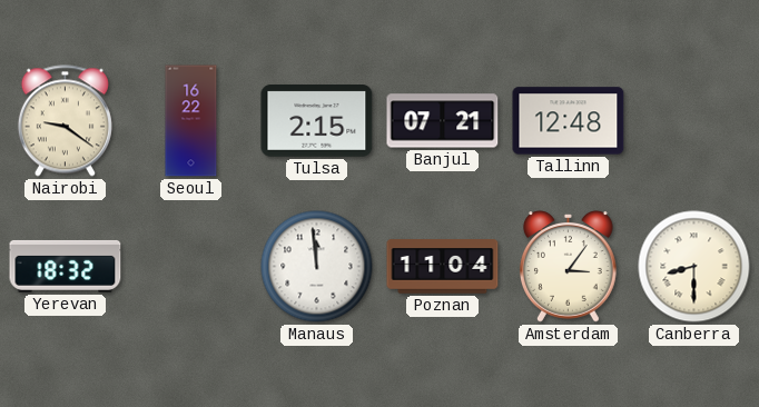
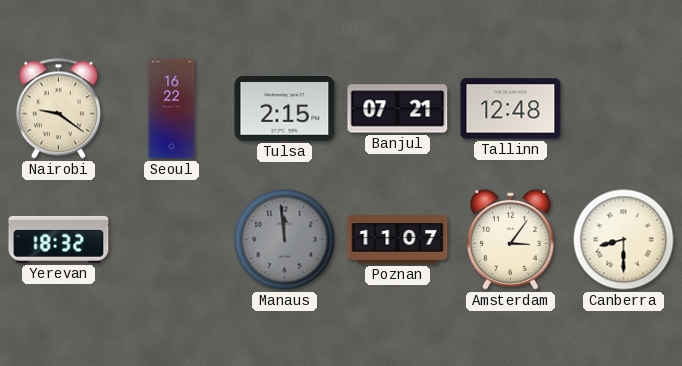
Manaus dial: white -> grey (285, 240)
Poznan: 11:04 -> 11:07 (398, 240)
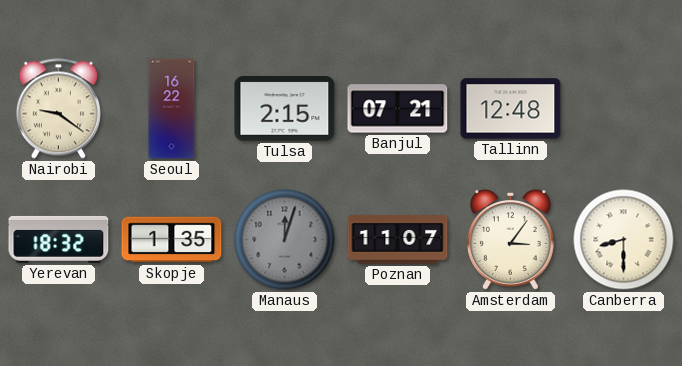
Skopje: none -> 1:35 (172, 240)
Manaus: 11:59 -> 12:03 (285, 240)
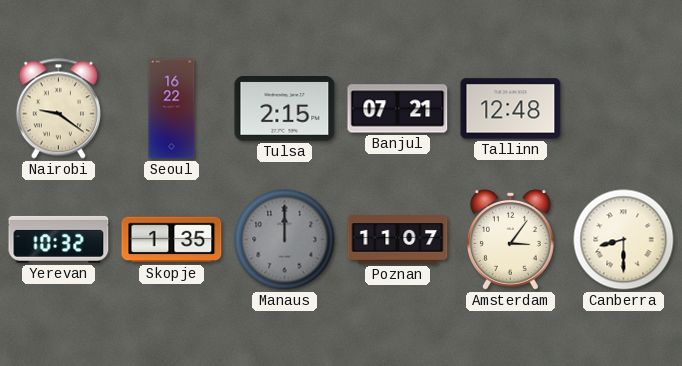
Yerevan: 18:32 -> 10:32 (59, 239)
Manaus: 12:03 -> 12:00 (285, 240)
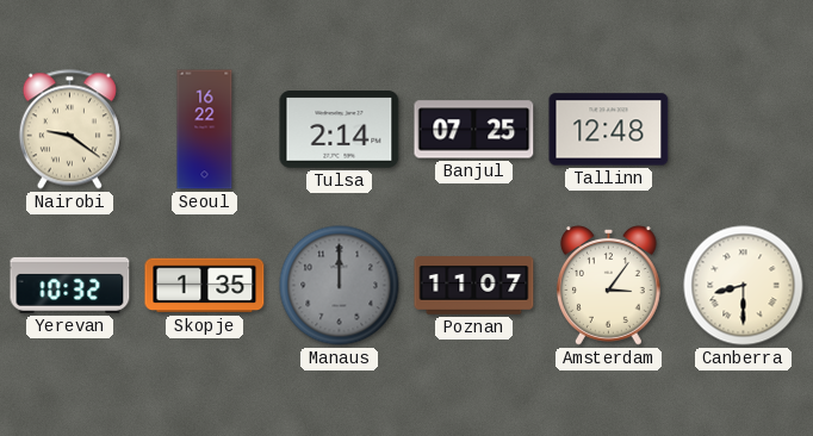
Tulsa: 2:15 -> 2:14 (340, 130)
Banjul: 07:21 -> 07:25 (474, 130)
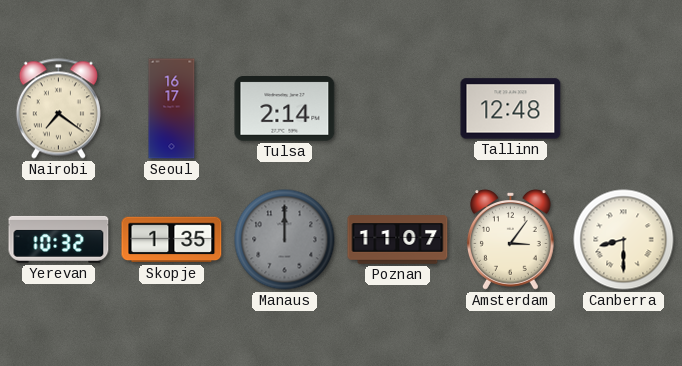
Nairobi: 9:21 -> 7:21 (58, 109)
Seoul: 16:22 -> 16:17 (172, 109)
Banjul: 07:25 -> none (474, 130)
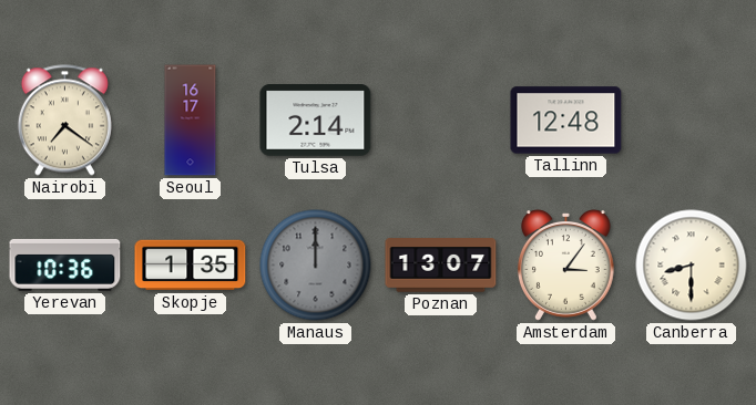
Yerevan: 10:32 -> 10:36 (65, 264)
Poznan: 11:07 -> 13:07 (441, 266)
